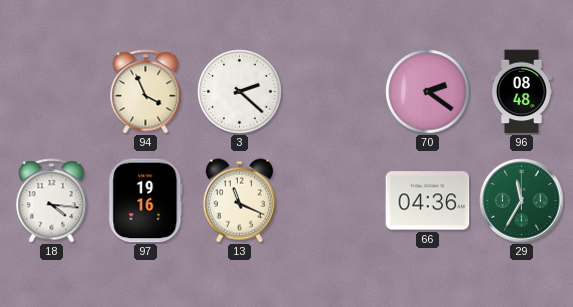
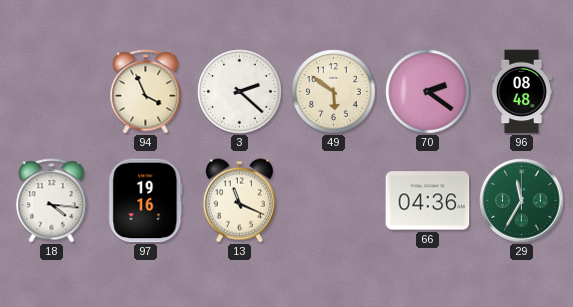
49: none -> 5:51 (334, 92)
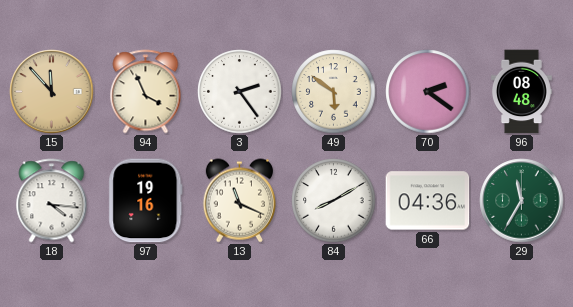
15: none -> 11:53 (52, 92)
3: 2:22 -> 2:24 (240, 92)
84: none -> 8:10 (334, 201)
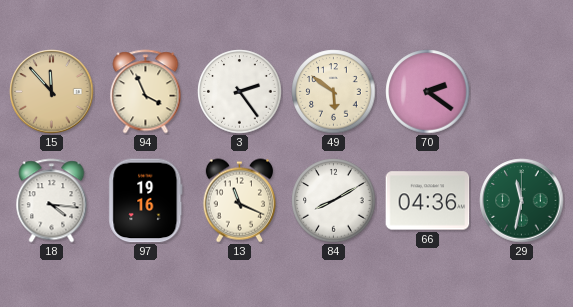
96: 08:48 -> none (521, 92)
29: 11:35 -> 11:32 (522, 201)
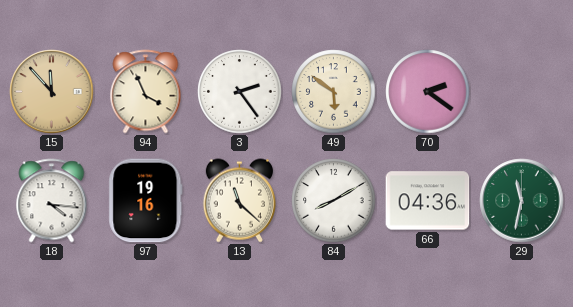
13: 11:19 -> 11:22 (239, 201)
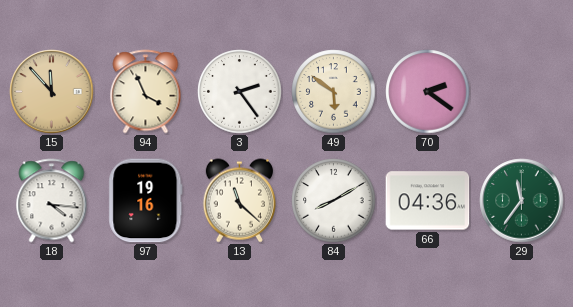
29: 11:32 -> 11:36 (522, 201)
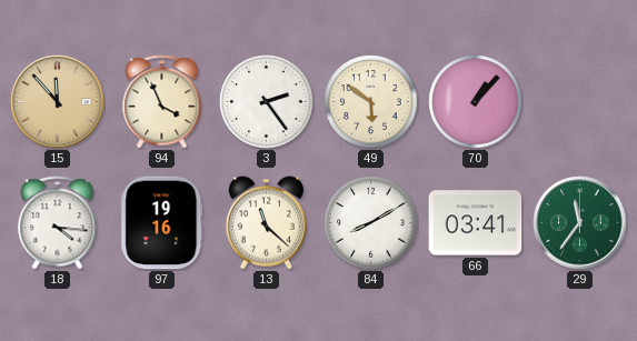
70: 2:21 -> 1:07 (476, 102)
66: 04:36 -> 03:41 (476, 223)
